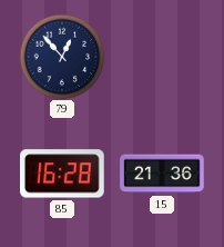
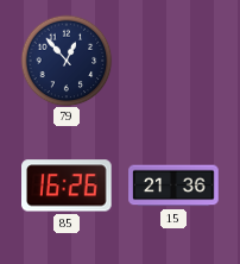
85: 16:28 -> 16:26 (68, 186)
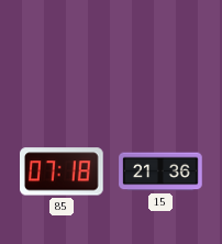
79: 12:53 -> none (67, 61)
85: 16:26 -> 07:18 (63, 171)
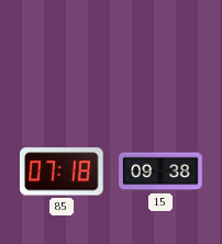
15: 21:36 -> 09:38 (160, 171)
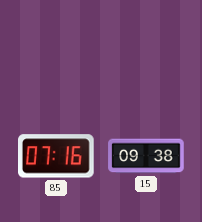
85: 07:18 -> 07:16 (57, 156)
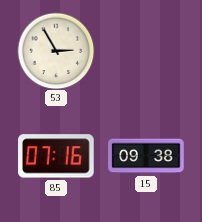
53: none -> 2:55 (56, 51)
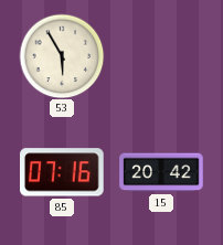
53: 2:55 -> 5:55 (62, 56)
15: 09:38 -> 20:42 (161, 172)
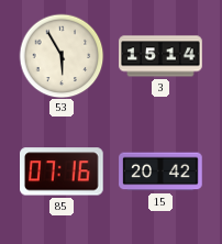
3: none -> 15:14 (160, 56)
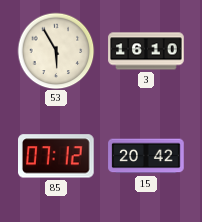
3: 15:14 -> 16:10 (146, 51)
85: 07:16 -> 07:12 (57, 156)
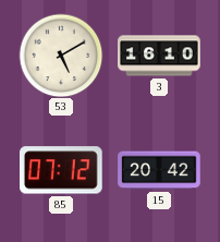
53: 5:55 -> 5:10 (61, 56)
